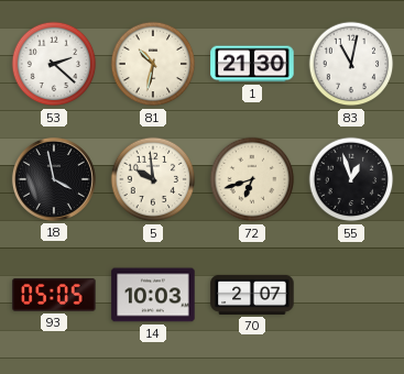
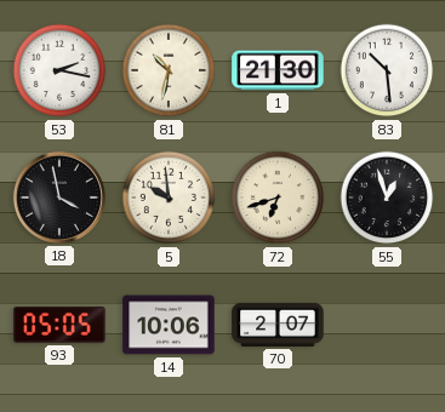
53: 2:22 -> 2:17 (59, 70)
83: 11:02 -> 10:29 (387, 70)
14: 10:03 -> 10:06 (169, 325)
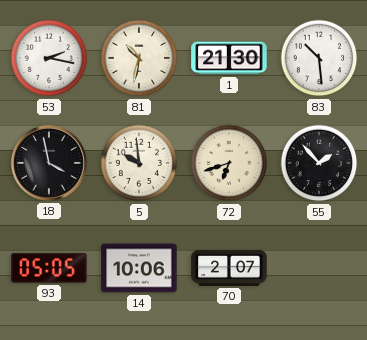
55: 12:57 -> 1:53 (319, 163)
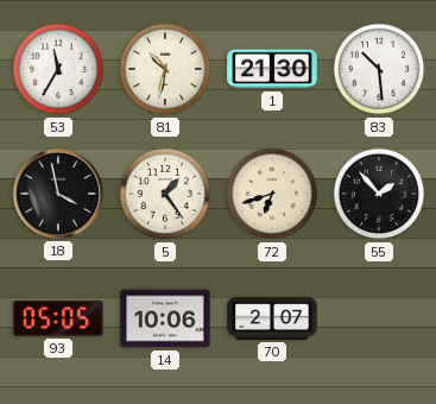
53: 2:17 -> 11:35 (58, 69)
5: 9:59 -> 1:24 (165, 194)
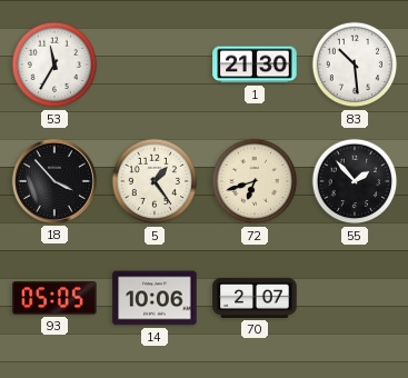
81: 10:32 -> none (165, 69)
18: 3:58 -> 3:53 (54, 181)
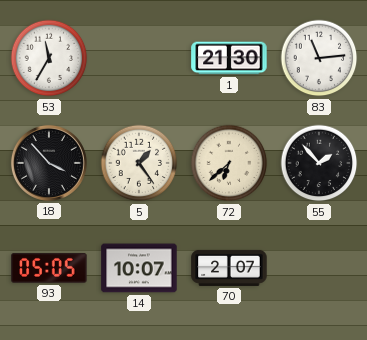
83: 10:29 -> 11:14 (319, 58)
72: 6:42 -> 6:38 (229, 163)
14: 10:06 -> 10:07 (139, 268)
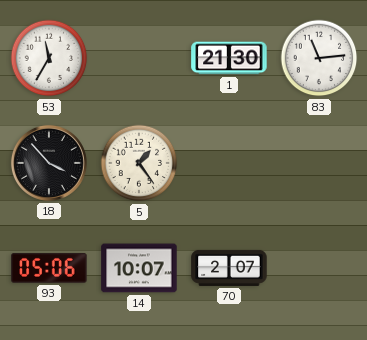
72: 6:38 -> none (229, 163)
55: 1:53 -> none (319, 163)
93: 05:05 -> 05:06 (49, 269)
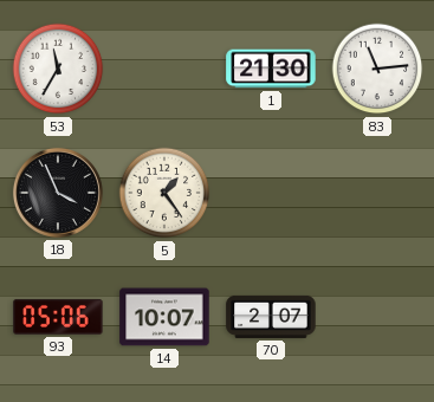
18: 3:53 -> 3:56 (58, 193)
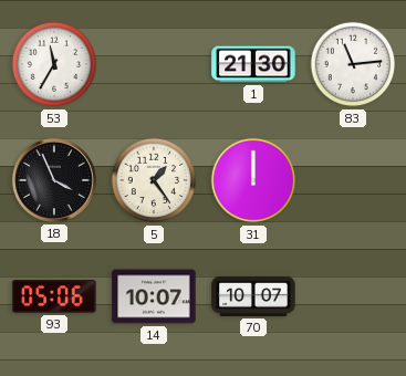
31: none -> 12:00 (253, 180)
70: 2:07 -> 10:07 (253, 296)
